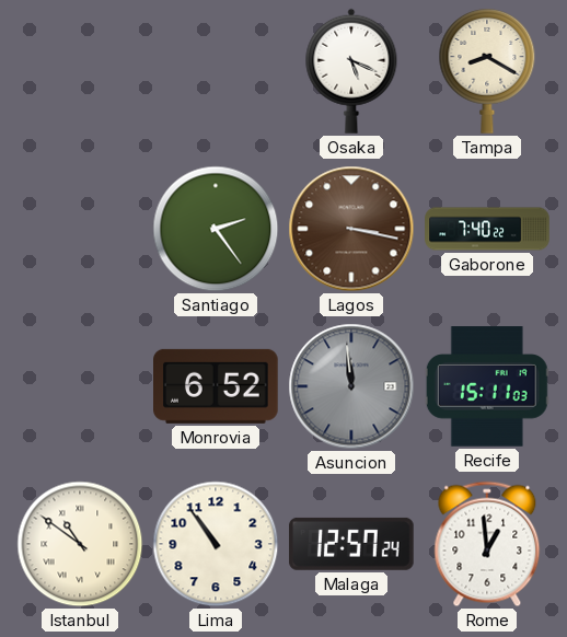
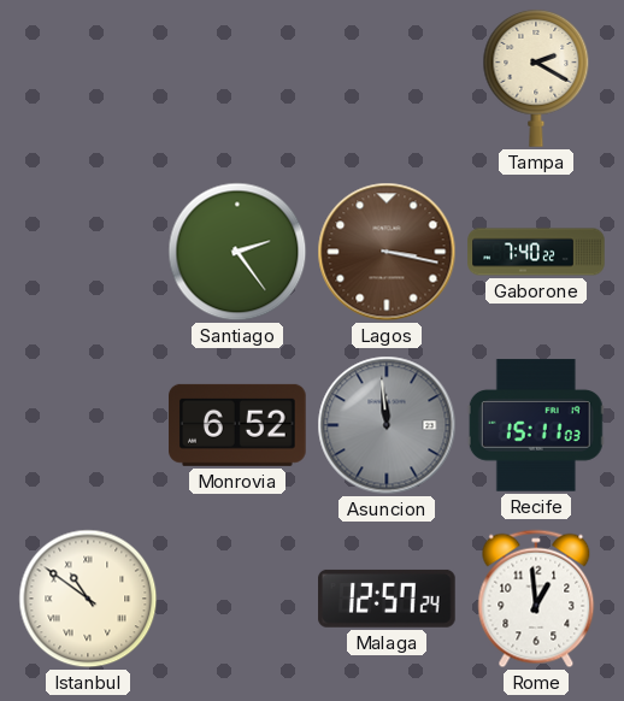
Osaka: 5:19 -> none (351, 71)
Tampa: 8:20 -> 2:20 (536, 78)
Lima: 10:54 -> none (216, 544)
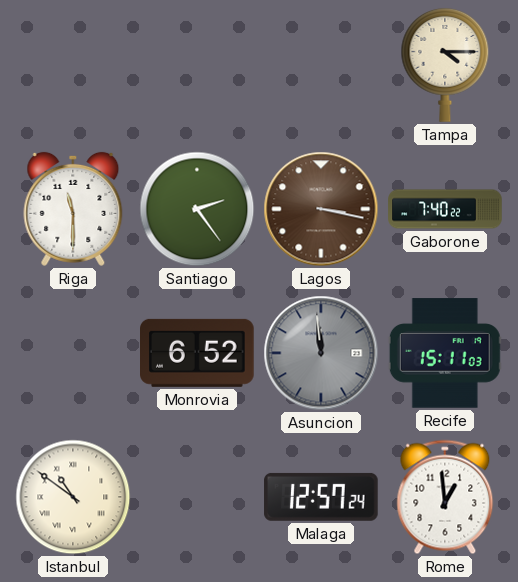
Tampa: 2:20 -> 4:15 (445, 65)
Riga: none -> 11:30 (73, 209)
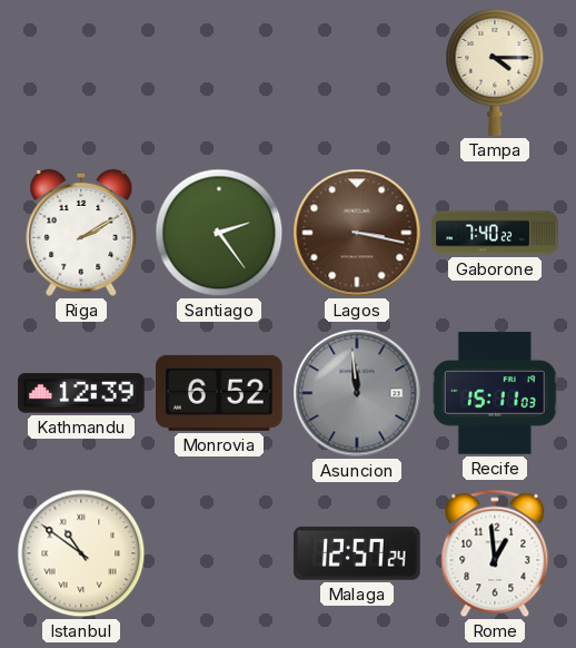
Riga: 11:30 -> 2:10 (81, 233)
Kathmandu: none -> 12:39 (81, 393)
